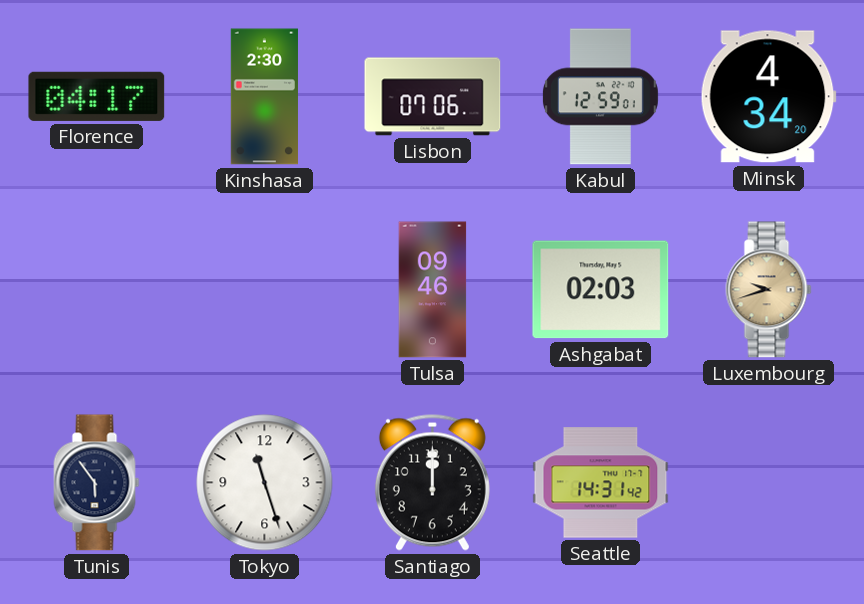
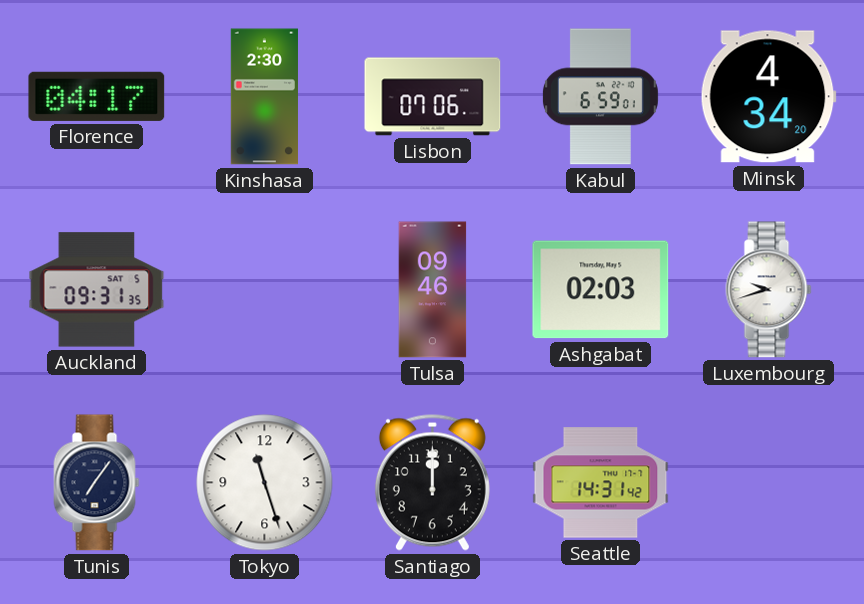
Kabul: 12:59 -> 6:59 (600, 97)
Auckland: none -> 09:31 (97, 290)
Luxembourg dial: champagne -> white (769, 290)
Tunis: 5:54 -> 7:06 (97, 483)
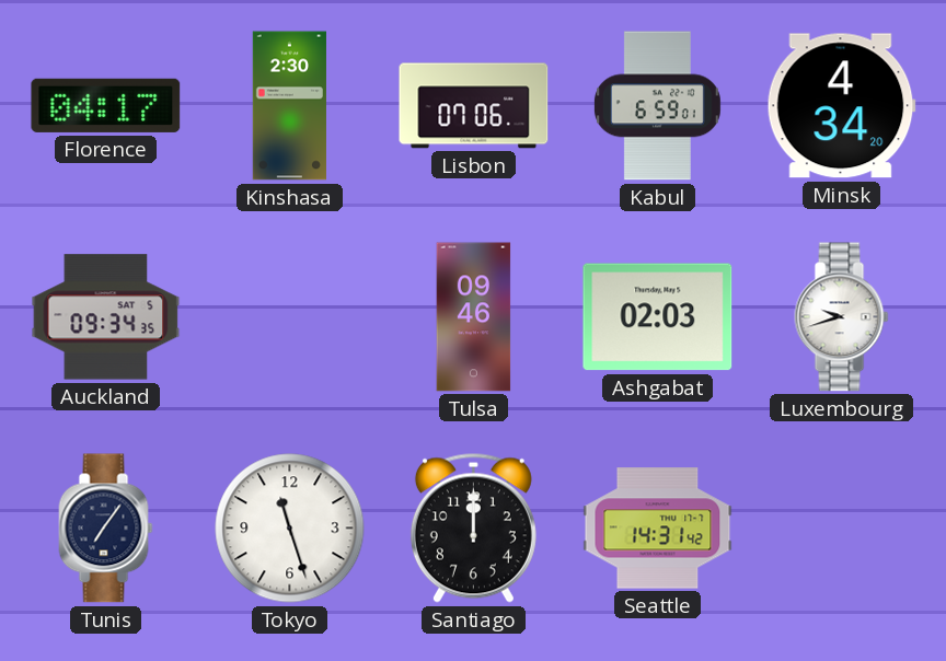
Auckland: 09:31 -> 09:34 (106, 317)
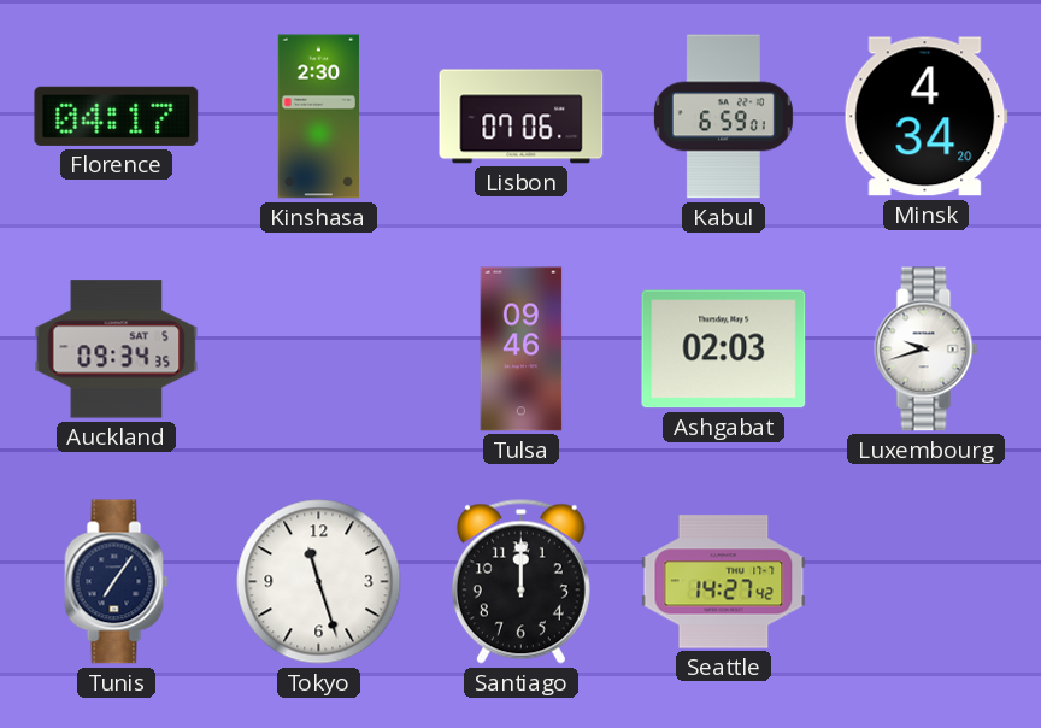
Seattle: 14:31 -> 14:27 (724, 582)
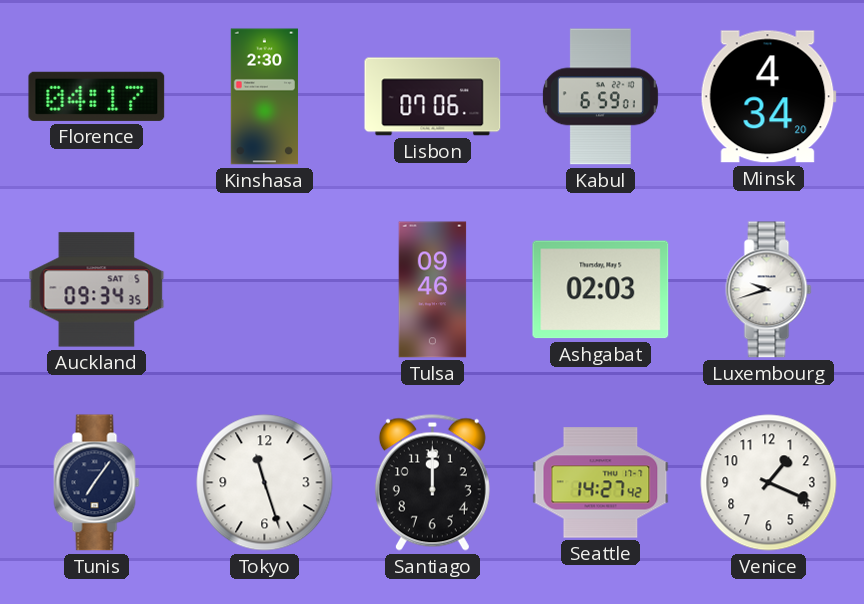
Venice: none -> 1:19 (769, 483)
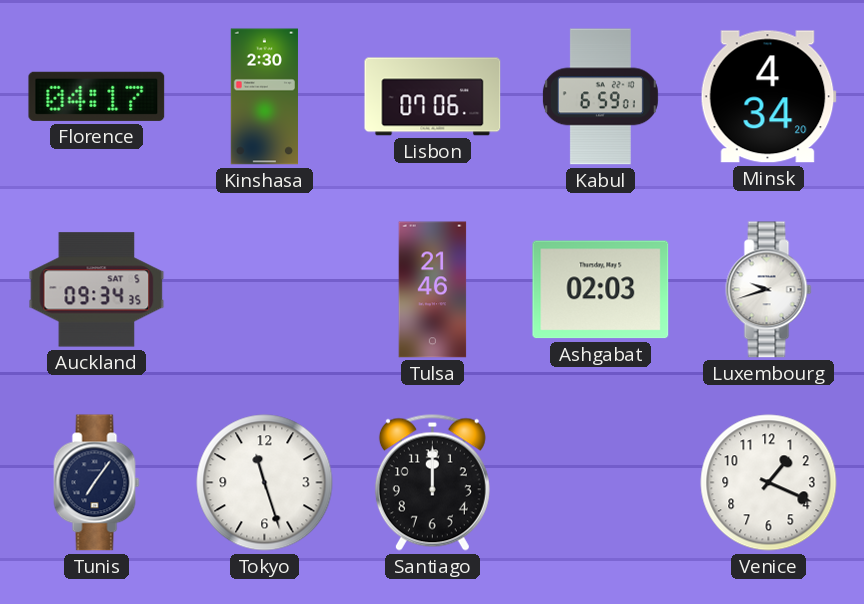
Tulsa: 09:46 -> 21:46 (433, 290)
Seattle: 14:27 -> none (601, 483)
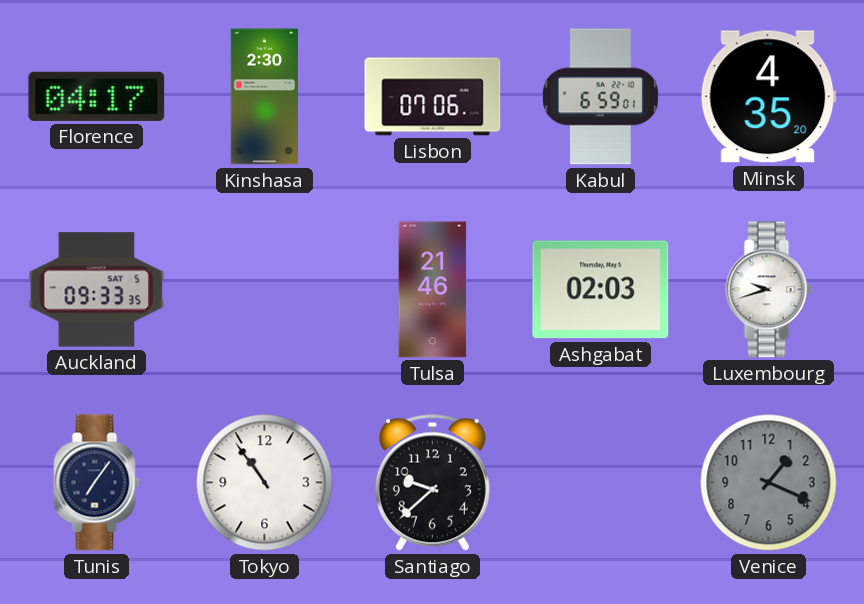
Minsk: 4:34 -> 4:35 (768, 97)
Auckland: 09:34 -> 09:33 (97, 290)
Tokyo: 11:27 -> 10:54 (265, 483)
Santiago: 12:00 -> 9:38 (432, 482)
Venice dial: white -> grey (769, 483)
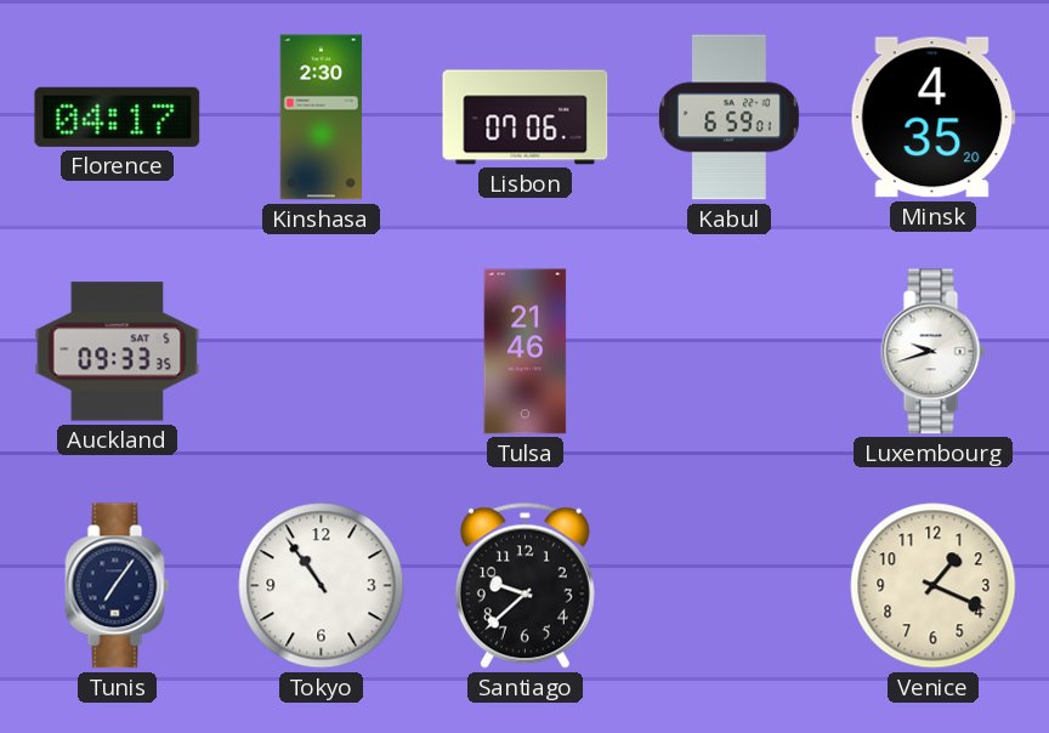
Ashgabat: 02:03 -> none (601, 290)
Venice dial: grey -> cream (934, 586)
